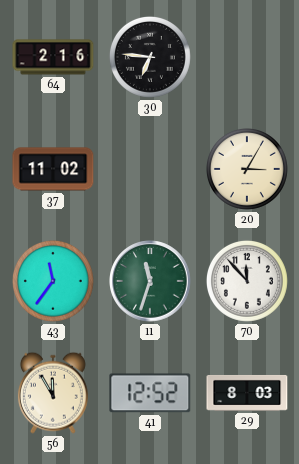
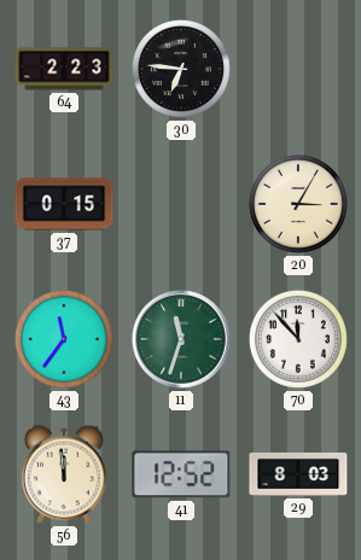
64: 2:16 -> 2:23 (64, 69)
37: 11:02 -> 0:15 (64, 204)
56: 11:55 -> 11:59 (64, 474)
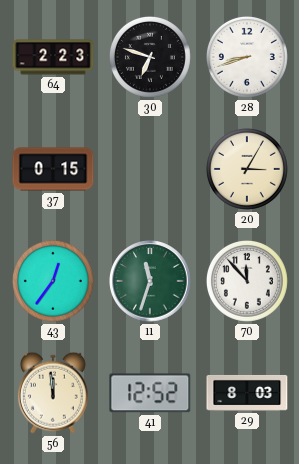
30: 6:46 -> 6:48 (150, 57)
28: none -> 8:42 (247, 57)
43: 11:36 -> 12:36 (53, 281)
